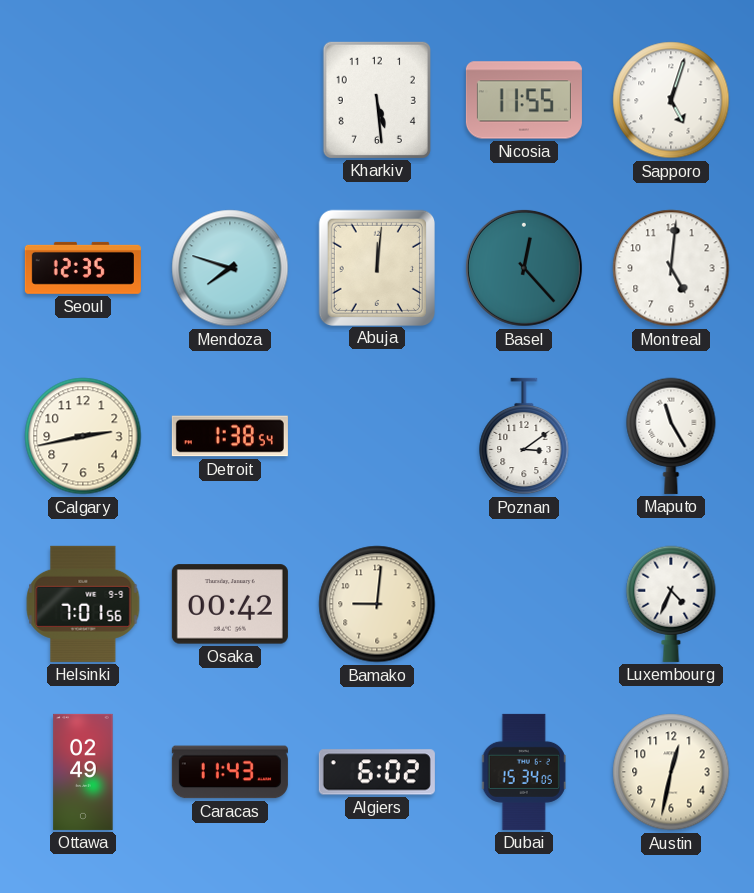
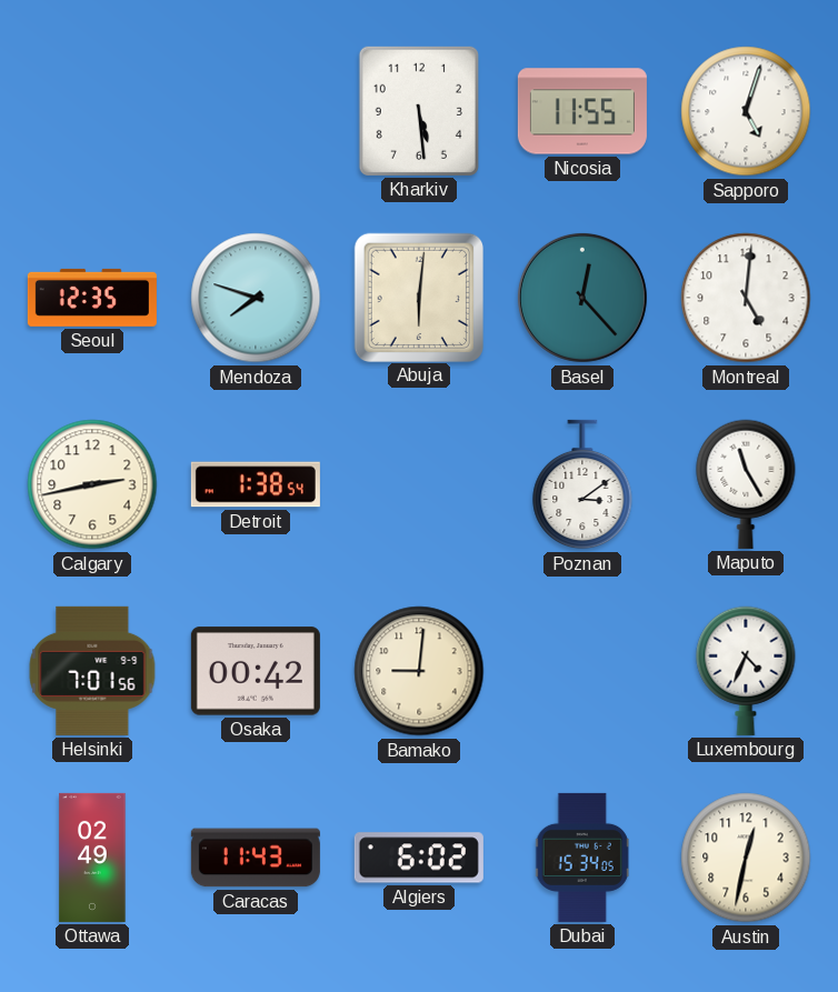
Abuja: 12:01 -> 6:01 (418, 297)
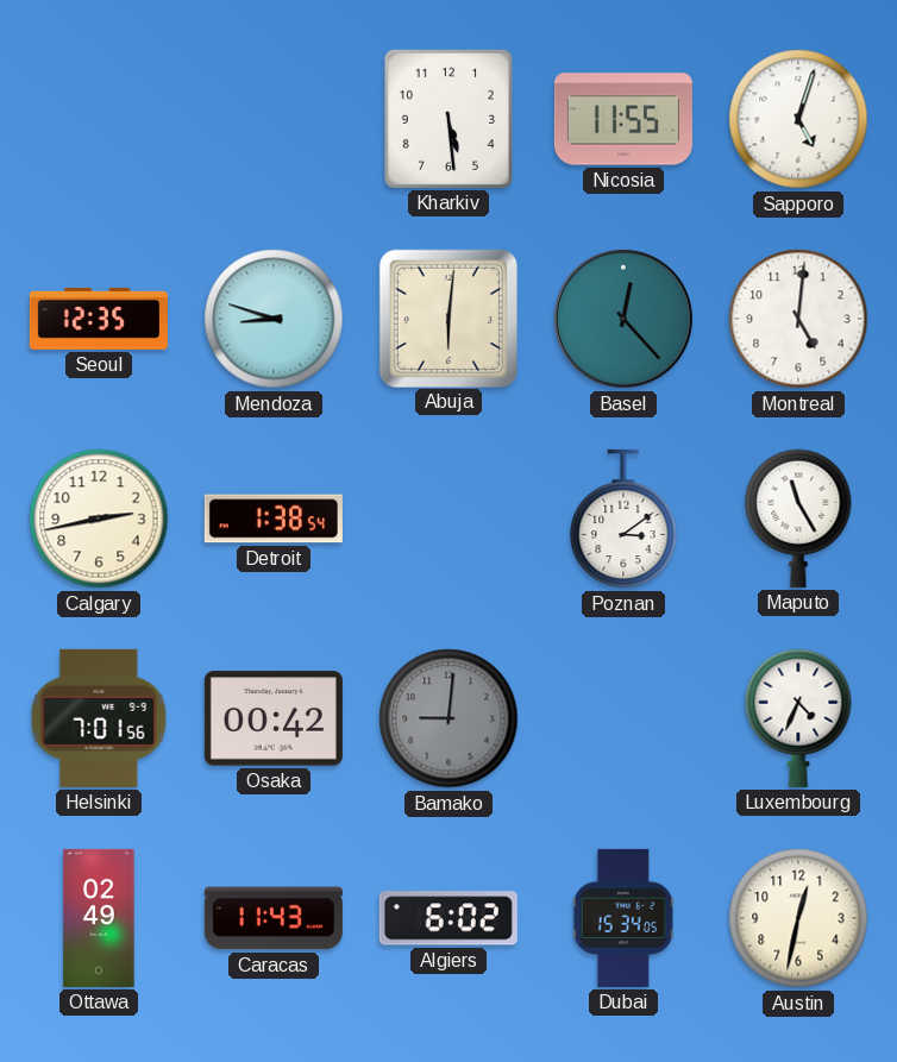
Mendoza: 7:48 -> 8:48 (274, 319)
Bamako dial: cream -> grey (448, 718)
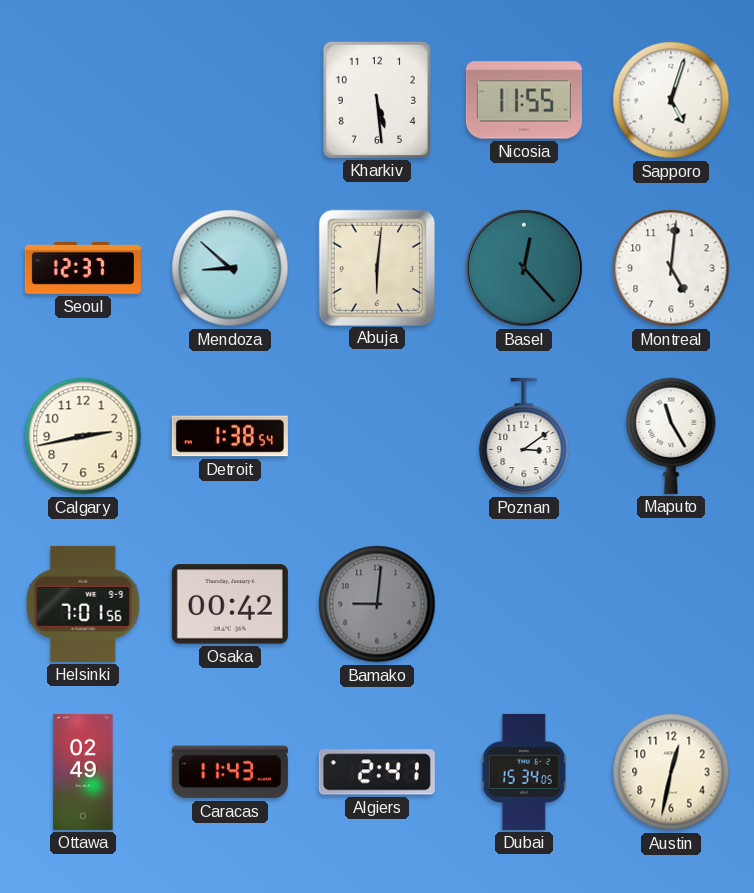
Seoul: 12:35 -> 12:37 (83, 268)
Mendoza: 8:48 -> 8:52 (230, 268)
Luxembourg: 4:34 -> none (798, 718)
Algiers: 6:02 -> 2:41 (377, 772)
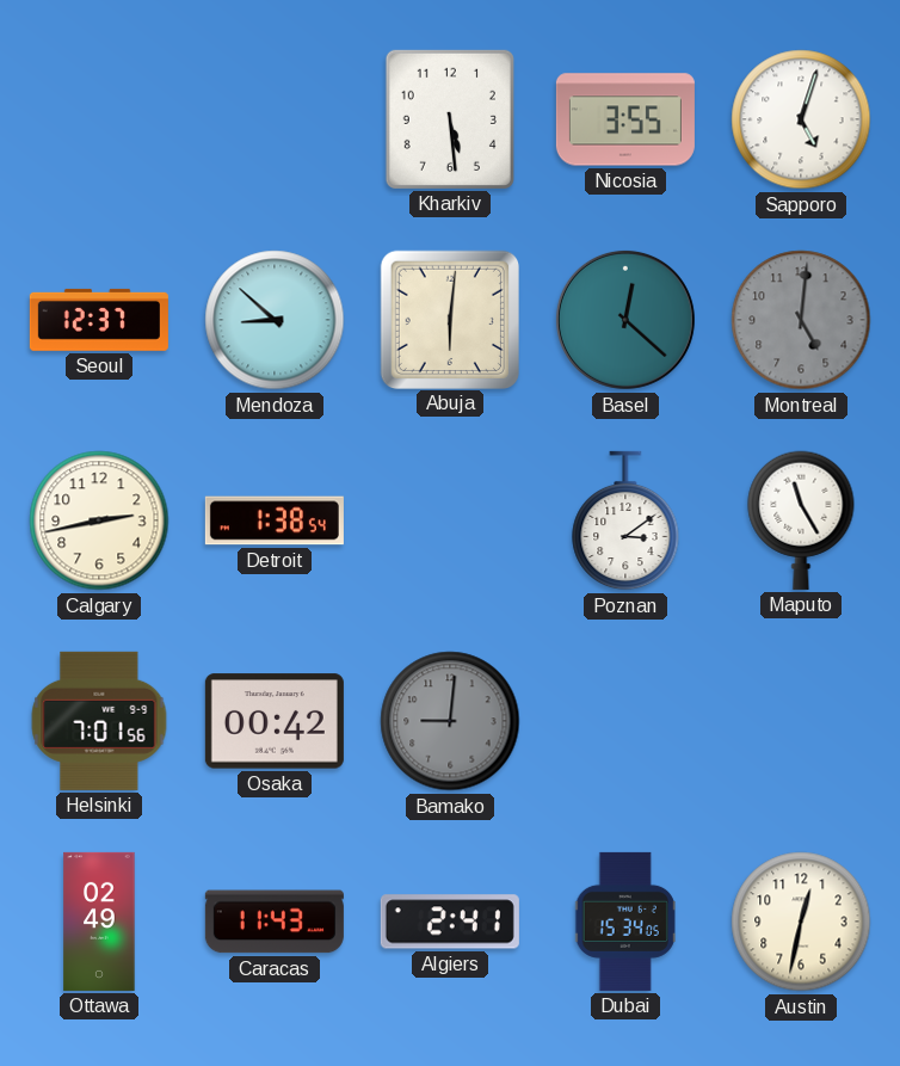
Nicosia: 11:55 -> 3:55 (625, 119)
Basel: 12:23 -> 12:22 (625, 320)
Montreal dial: white -> grey (801, 320)
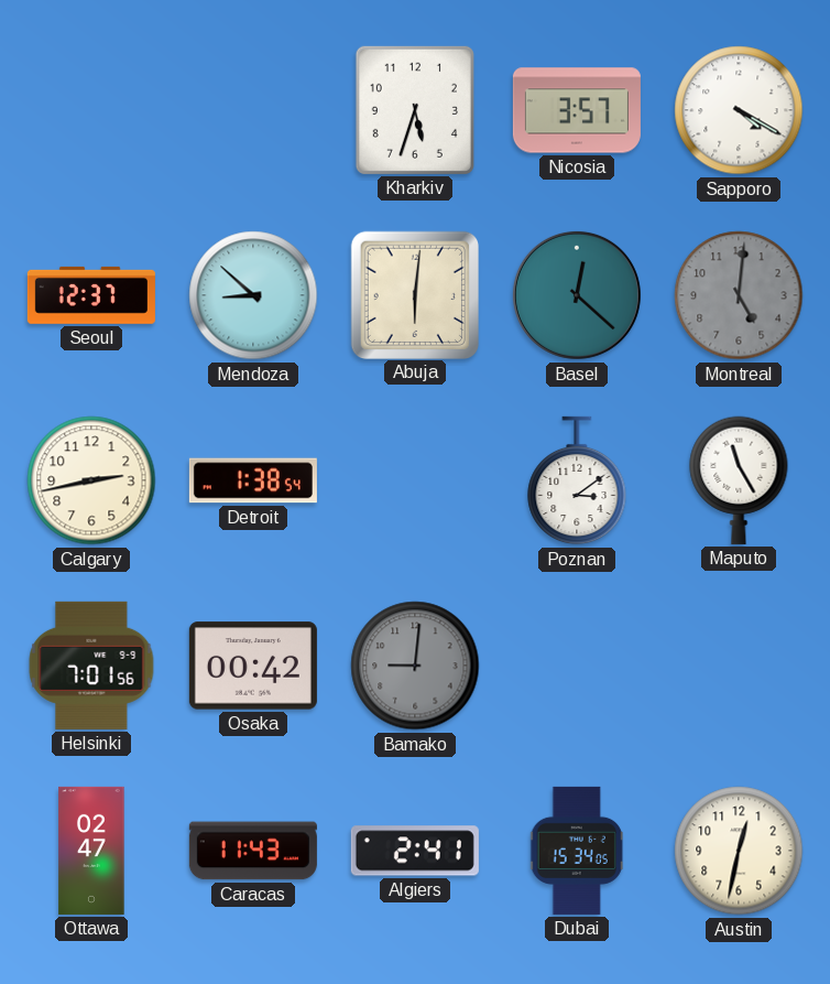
Kharkiv: 5:29 -> 5:33 (415, 110)
Nicosia: 3:55 -> 3:57 (577, 110)
Sapporo: 5:03 -> 4:20 (739, 110)
Ottawa: 02:49 -> 02:47 (91, 851)
